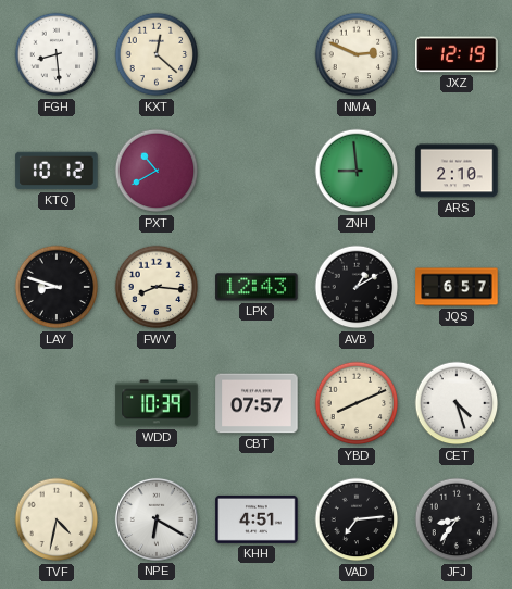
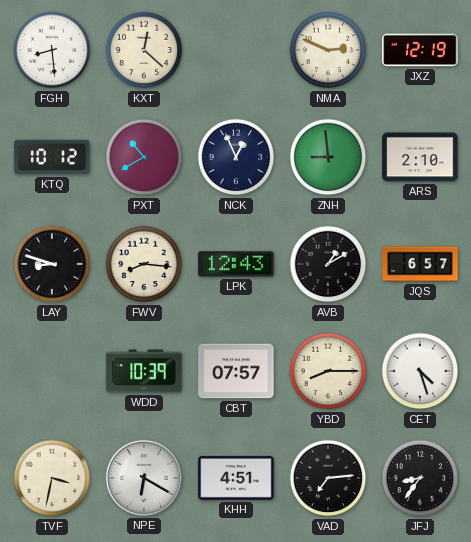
NCK: none -> 12:56 (236, 157)
YBD: 8:11 -> 8:15 (328, 371)
TVF: 4:32 -> 3:32 (52, 478)
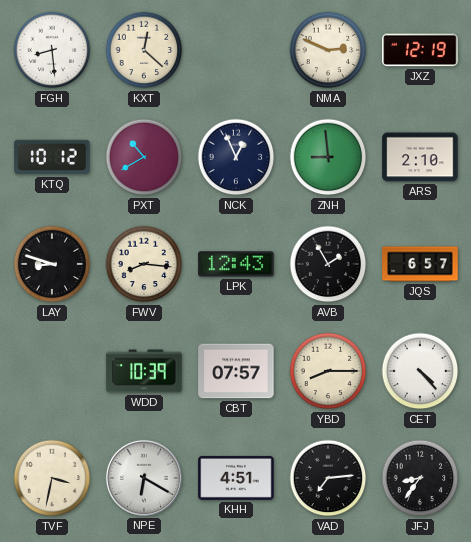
AVB: 1:10 -> 1:55 (328, 264)
CET: 4:27 -> 4:23 (420, 371)
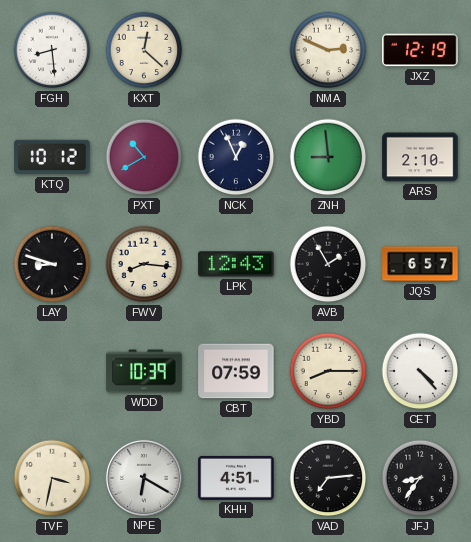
CBT: 07:57 -> 07:59 (236, 371)
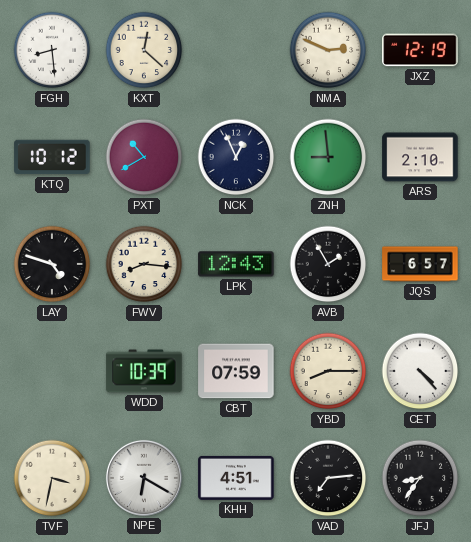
LAY: 8:48 -> 4:48 (52, 264)
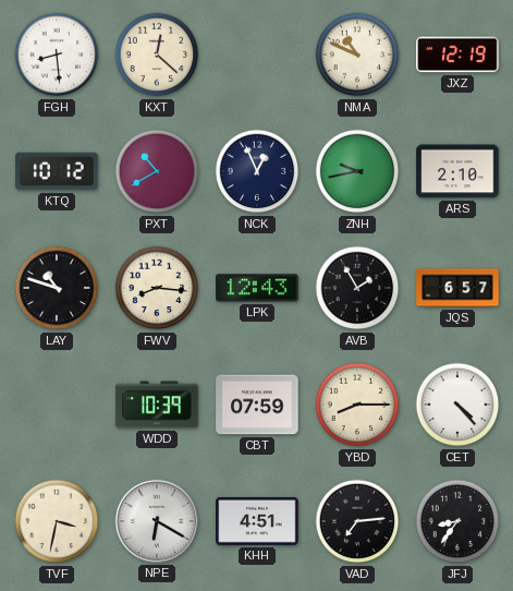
NMA: 2:49 -> 10:49 (357, 55)
ZNH: 8:59 -> 9:43 (357, 171)
LAY: 4:48 -> 10:48 (57, 288)
